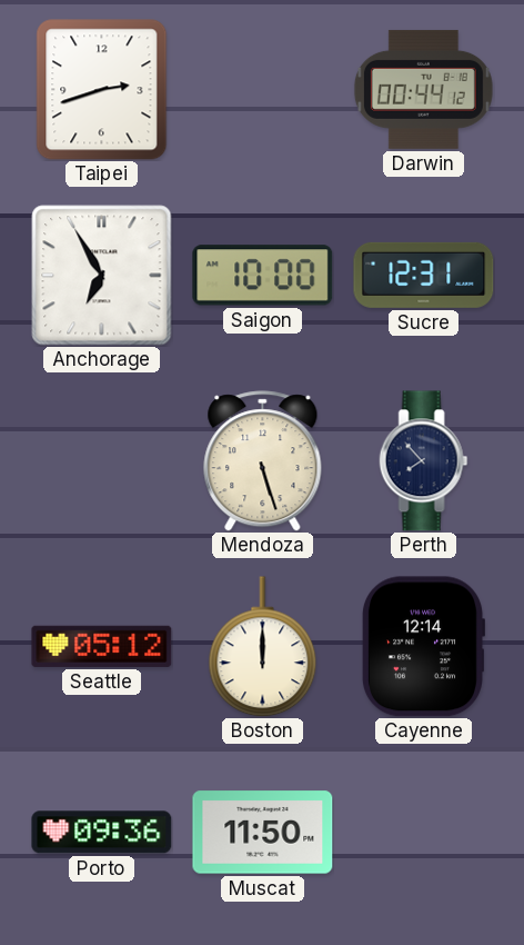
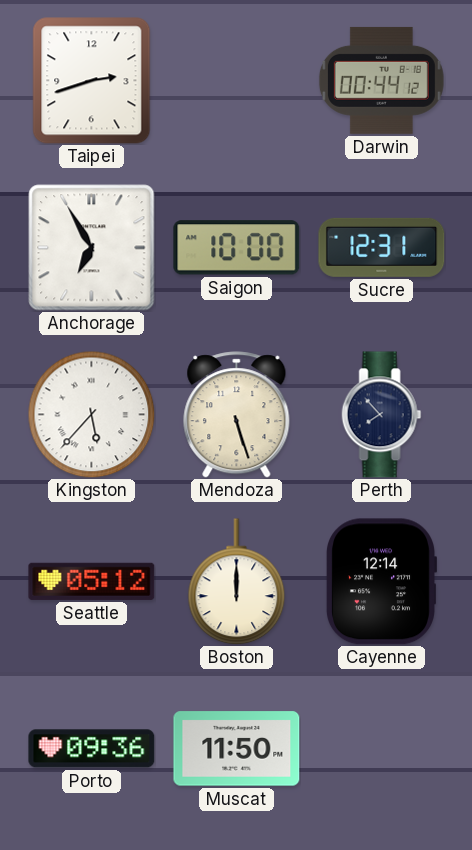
Kingston: none -> 5:37 (91, 414)
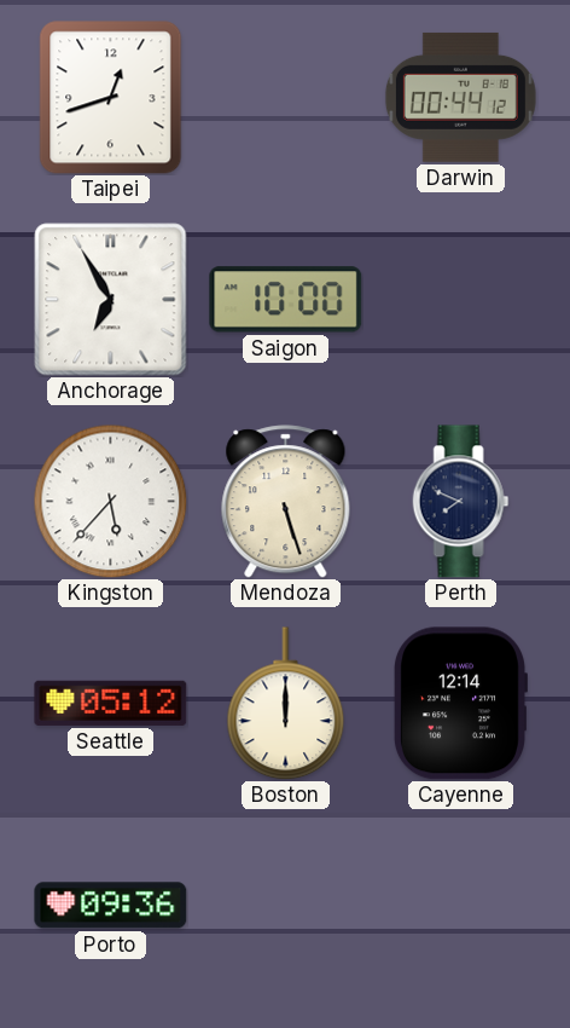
Taipei: 2:42 -> 12:42 (111, 98)
Sucre: 12:31 -> none (382, 247)
Perth: 7:53 -> 7:49 (461, 502)
Muscat: 11:50 -> none (237, 749)
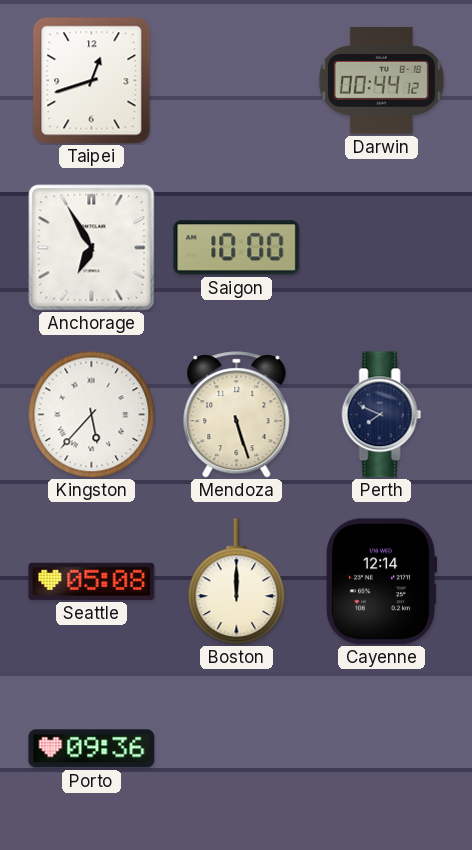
Seattle: 05:12 -> 05:08 (92, 581)
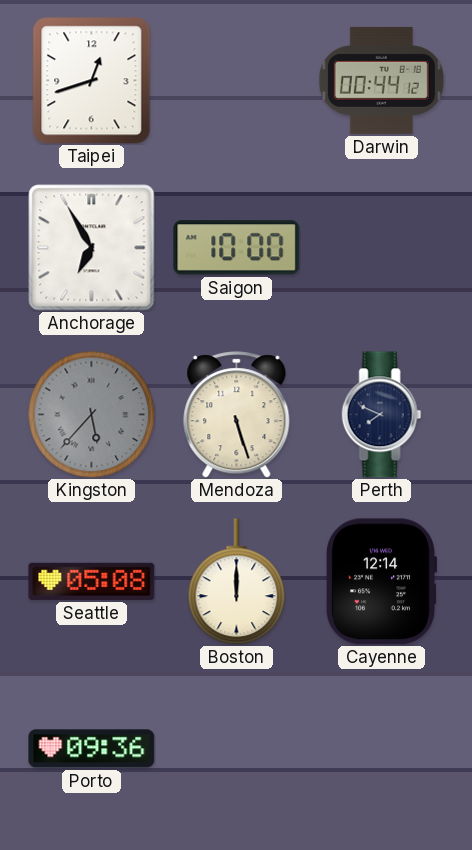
Kingston dial: white -> grey (91, 414)
